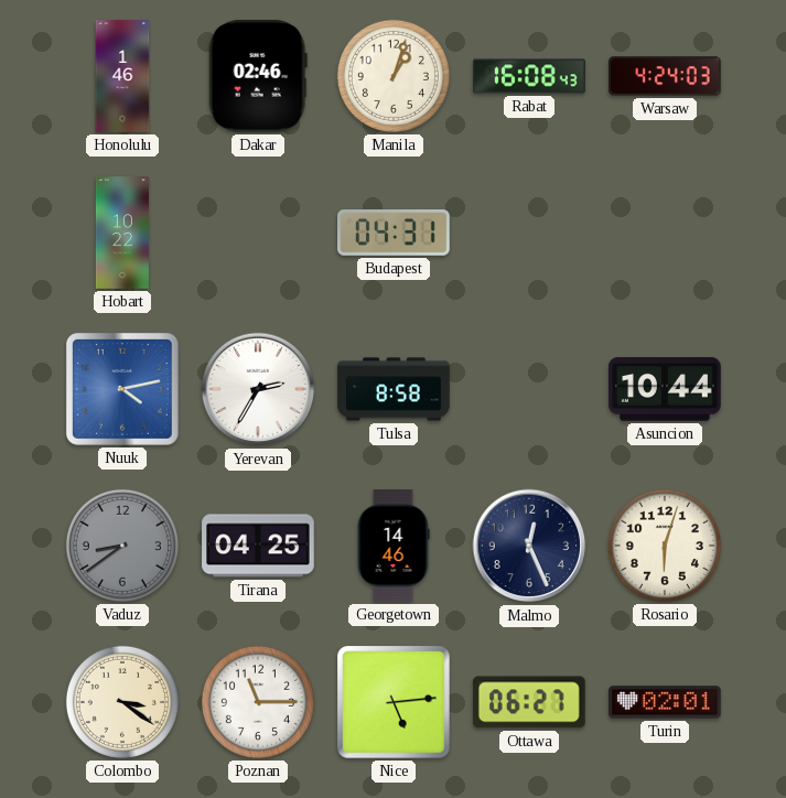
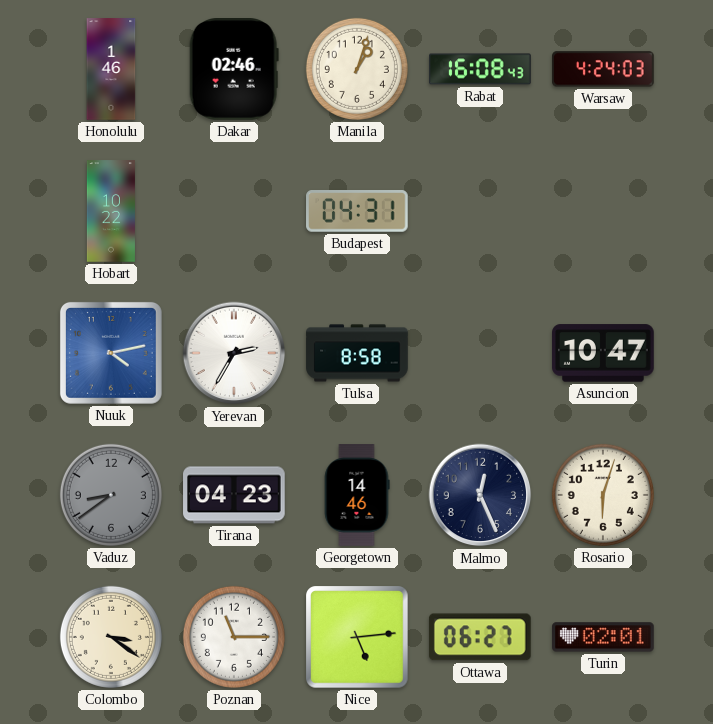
Asuncion: 10:44 -> 10:47 (603, 353)
Tirana: 04:25 -> 04:23 (234, 495)
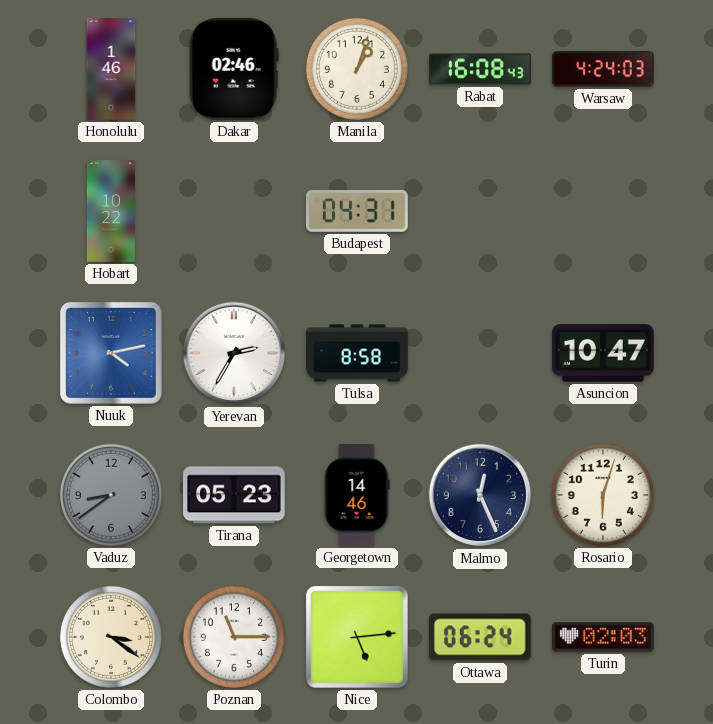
Tirana: 04:23 -> 05:23 (234, 495)
Ottawa: 06:27 -> 06:24 (480, 637)
Turin: 02:01 -> 02:03 (603, 637)
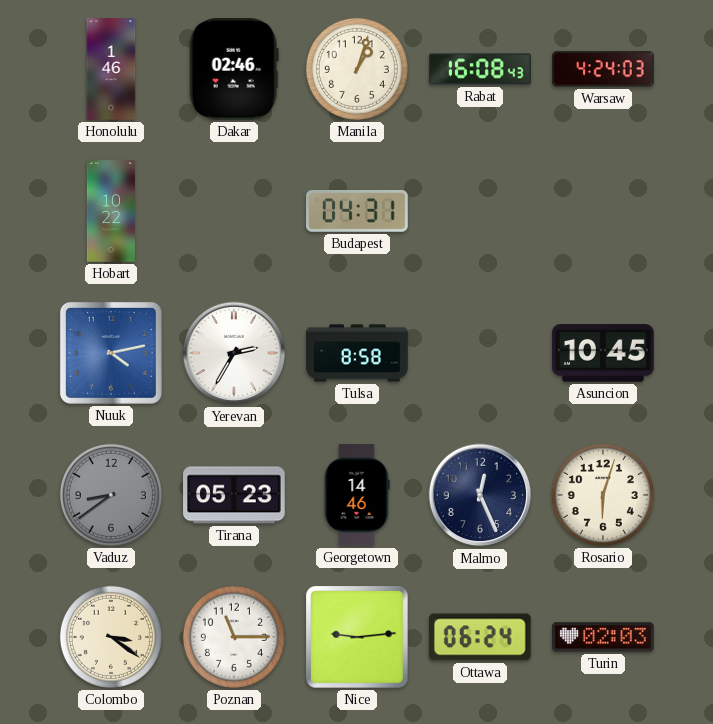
Asuncion: 10:47 -> 10:45 (603, 353)
Nice: 5:14 -> 9:14 (358, 638)
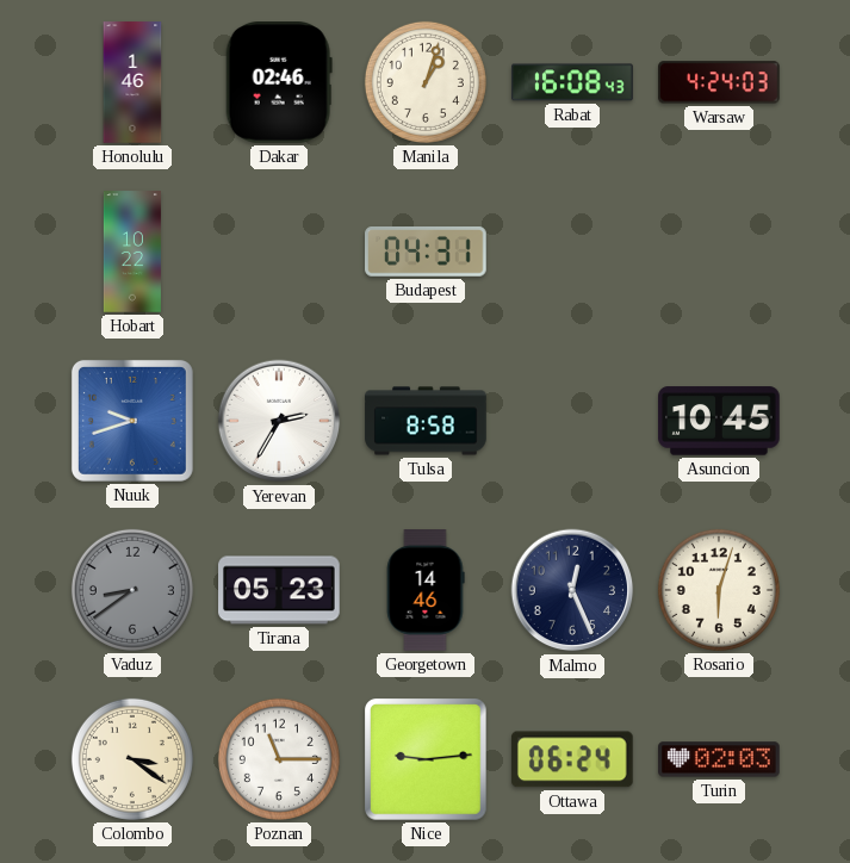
Nuuk: 4:13 -> 9:42 (132, 421)
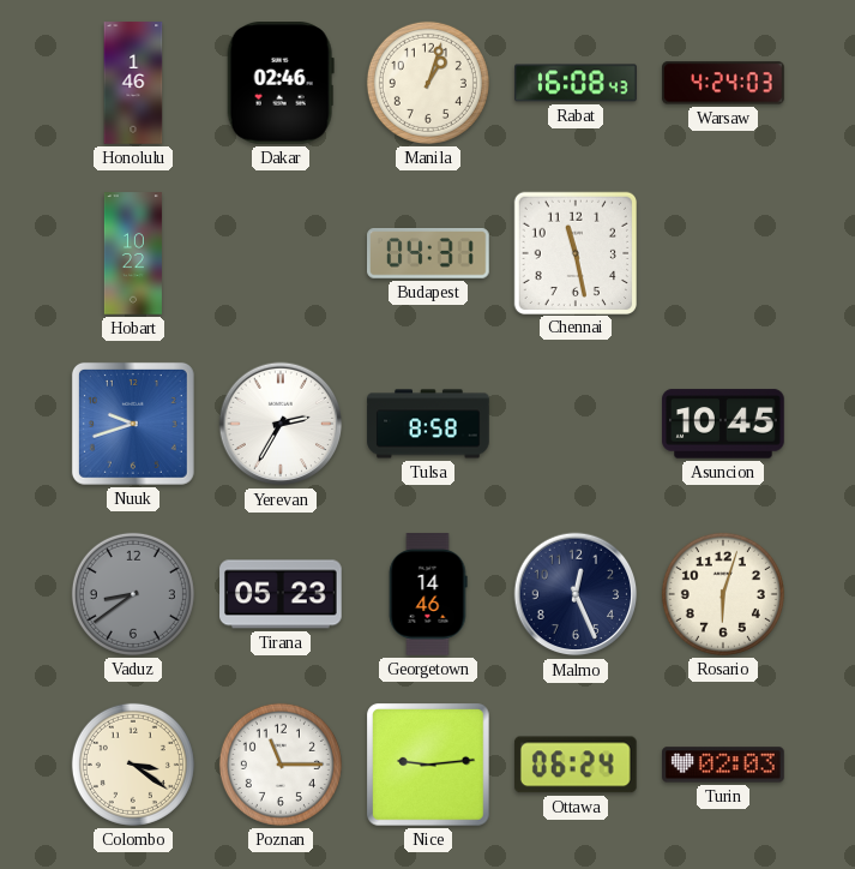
Chennai: none -> 11:28 (574, 252)
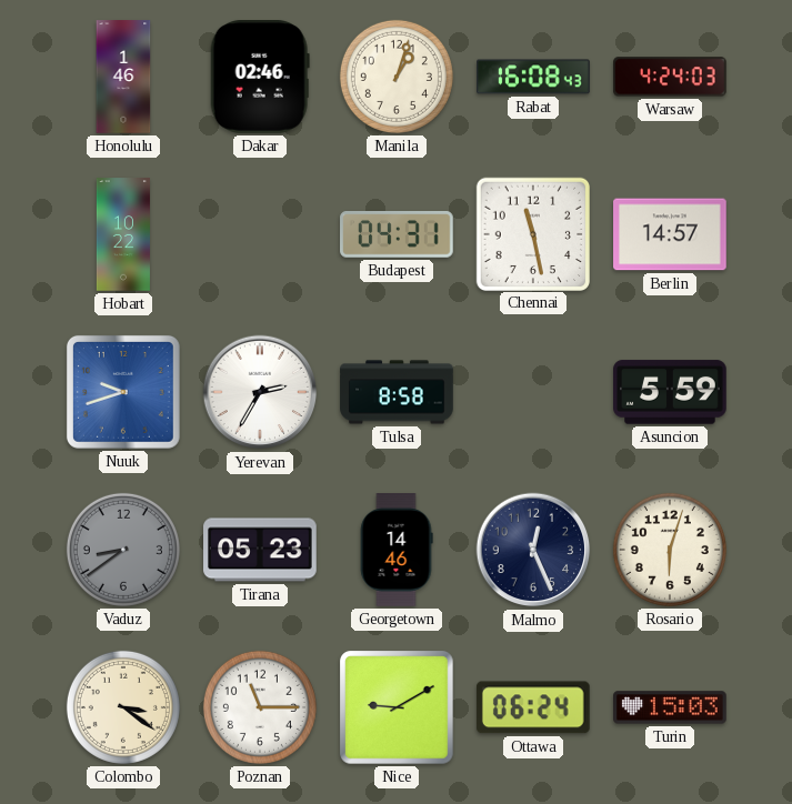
Berlin: none -> 14:57 (670, 234)
Asuncion: 10:45 -> 5:59 (670, 392)
Nice: 9:14 -> 9:10 (398, 708)
Turin: 02:03 -> 15:03 (670, 707)
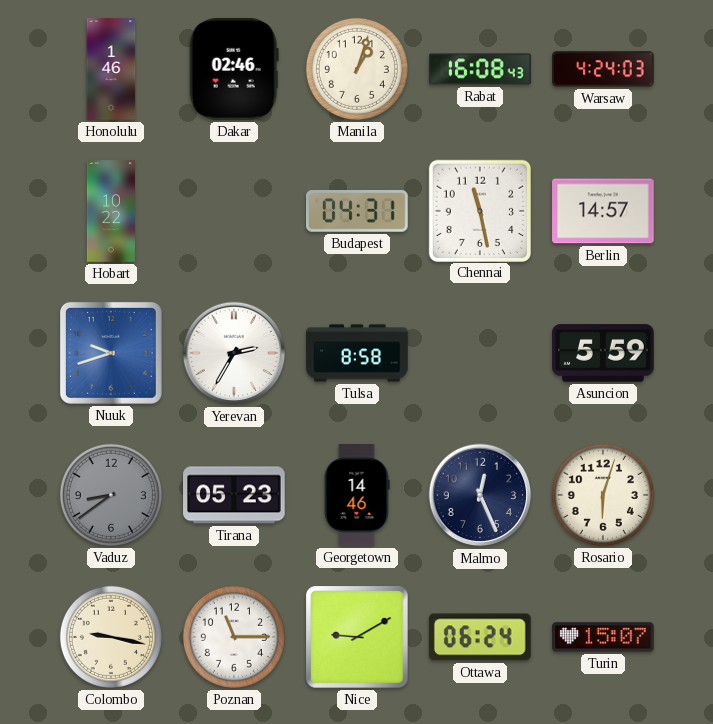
Colombo: 3:21 -> 9:17 (111, 637)
Turin: 15:03 -> 15:07 (603, 637)
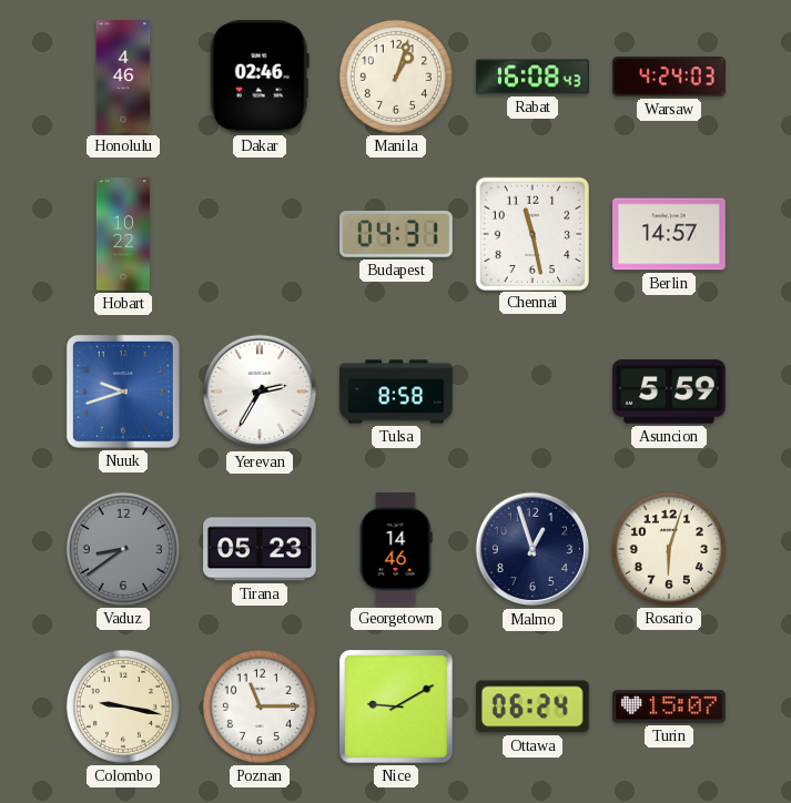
Honolulu: 1:46 -> 4:46 (123, 77)
Malmo: 12:26 -> 12:57 (533, 549)
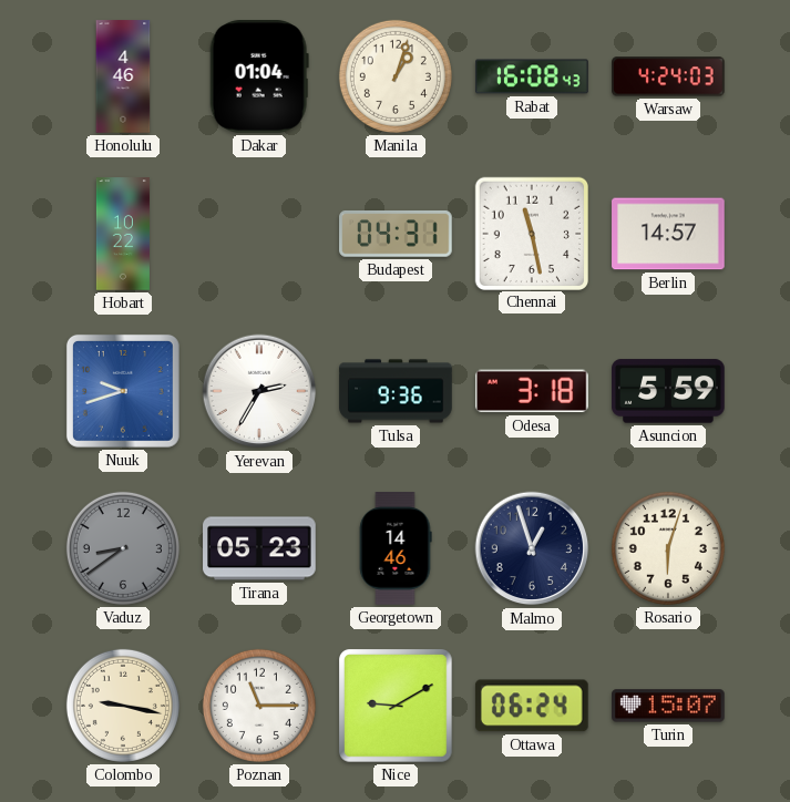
Dakar: 02:46 -> 01:04 (259, 78)
Tulsa: 8:58 -> 9:36 (396, 391)
Odesa: none -> 3:18 (532, 391)
